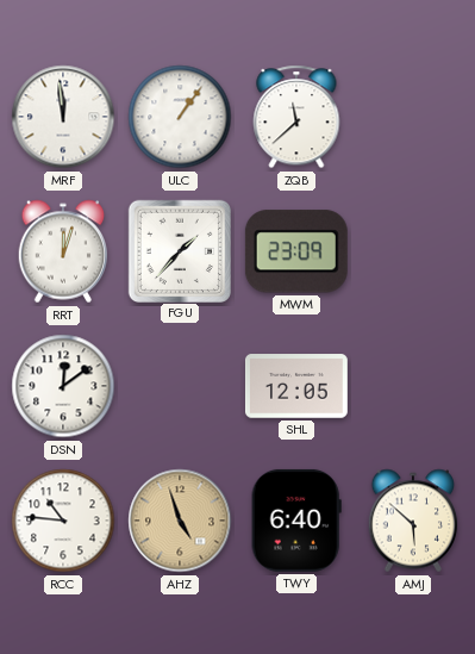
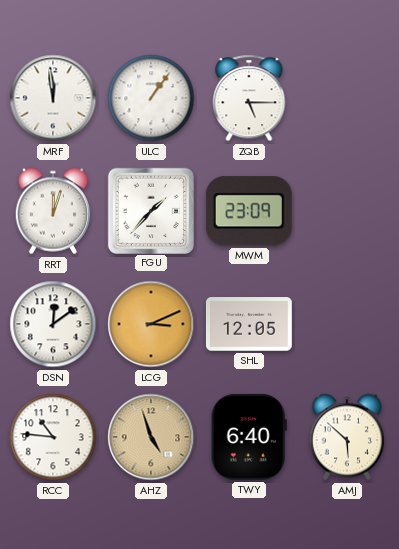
ZQB: 11:38 -> 5:15 (249, 98)
LCG: none -> 3:11 (151, 324)
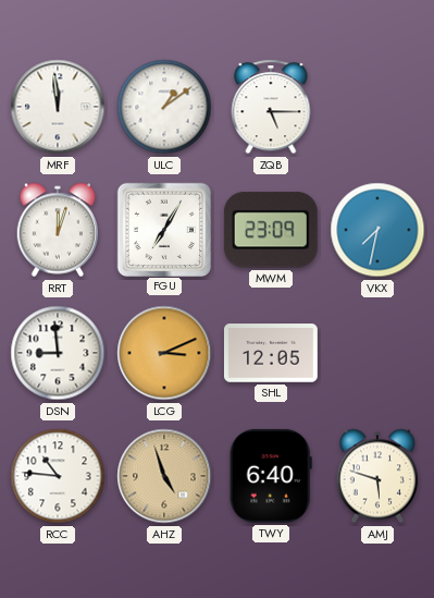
ULC: 1:06 -> 1:09 (164, 107)
FGU: 1:37 -> 7:05 (163, 229)
VKX: none -> 7:32 (377, 230)
DSN: 12:09 -> 8:59 (58, 353)
AMJ: 5:52 -> 5:48 (377, 476)
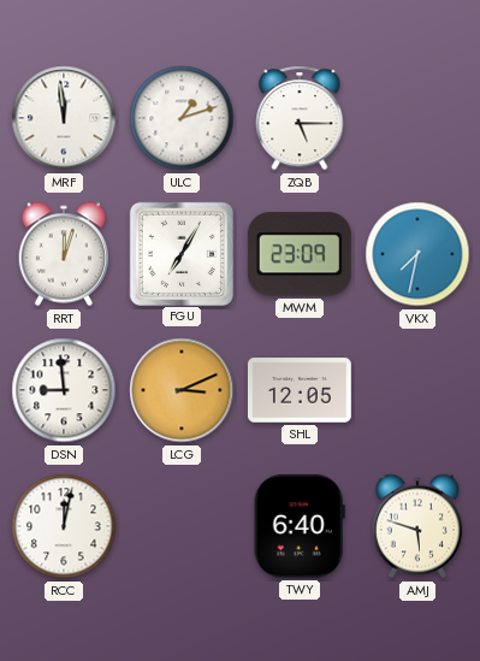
ULC: 1:09 -> 1:12 (182, 118)
RCC: 10:46 -> 12:02 (64, 526)
AHZ: 4:57 -> none (164, 476)
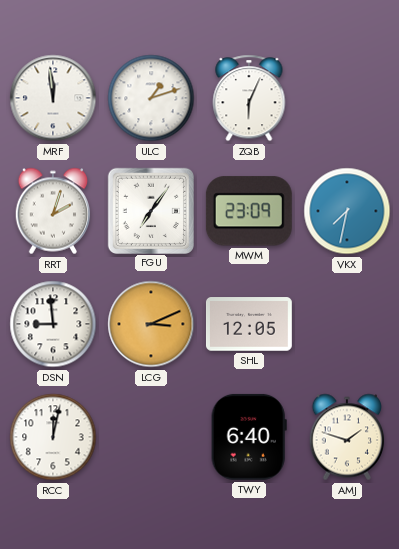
ZQB: 5:15 -> 6:04 (249, 98)
RRT: 12:03 -> 2:03 (53, 211)
FGU: 7:05 -> 7:06 (150, 210)
AMJ: 5:48 -> 1:48 (347, 437)
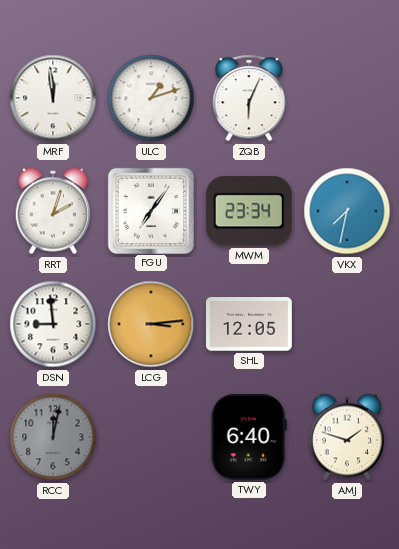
MWM: 23:09 -> 23:34 (249, 211)
LCG: 3:11 -> 3:14 (151, 324)
RCC dial: white -> grey (53, 437)
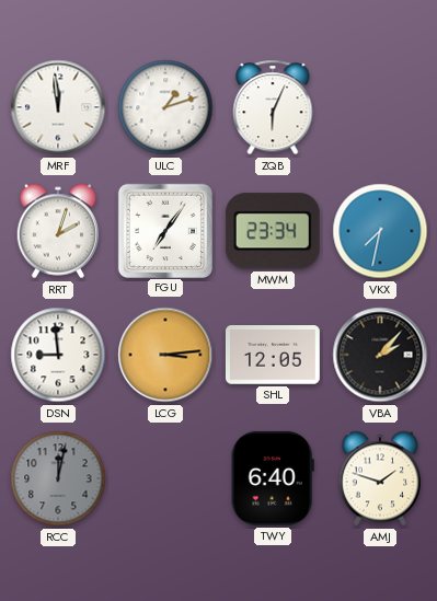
VBA: none -> 2:07 (380, 355)
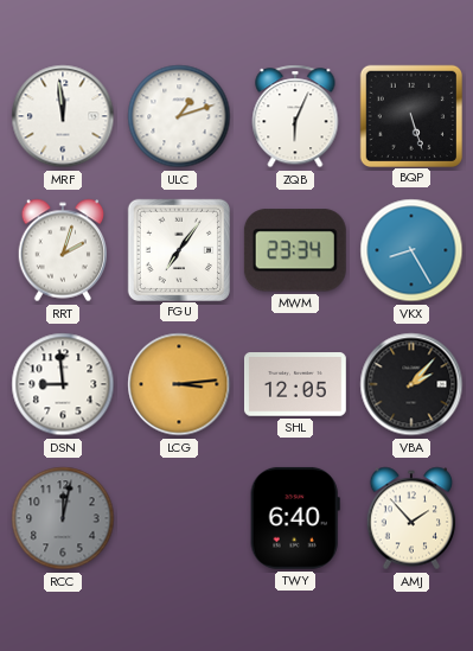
BQP: none -> 5:27 (410, 115)
VKX: 7:32 -> 8:25 (411, 250)
AMJ: 1:48 -> 1:53 (411, 518)
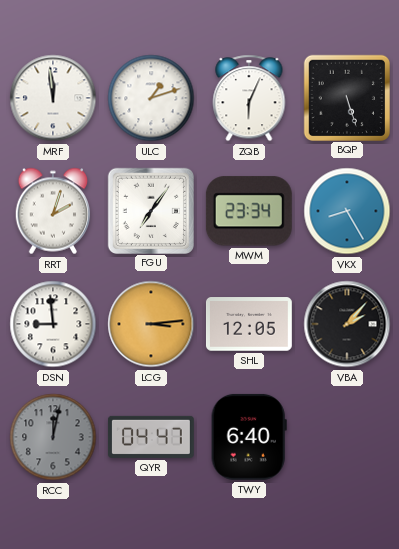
QYR: none -> 04:47 (151, 437)
AMJ: 1:53 -> none (411, 518)
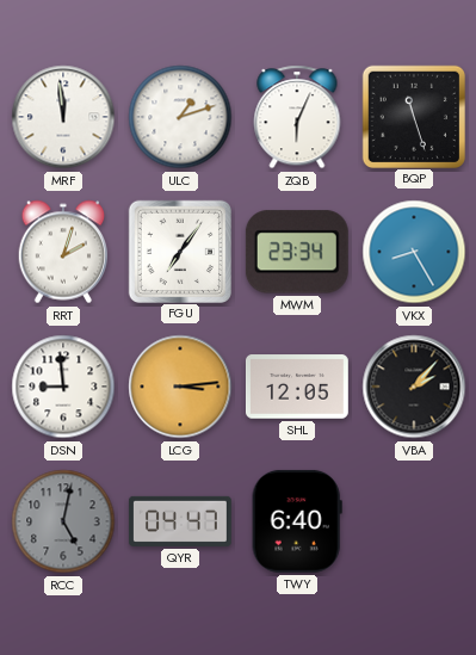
BQP: 5:27 -> 11:27 (413, 116)
RCC: 12:02 -> 5:02 (63, 521)
